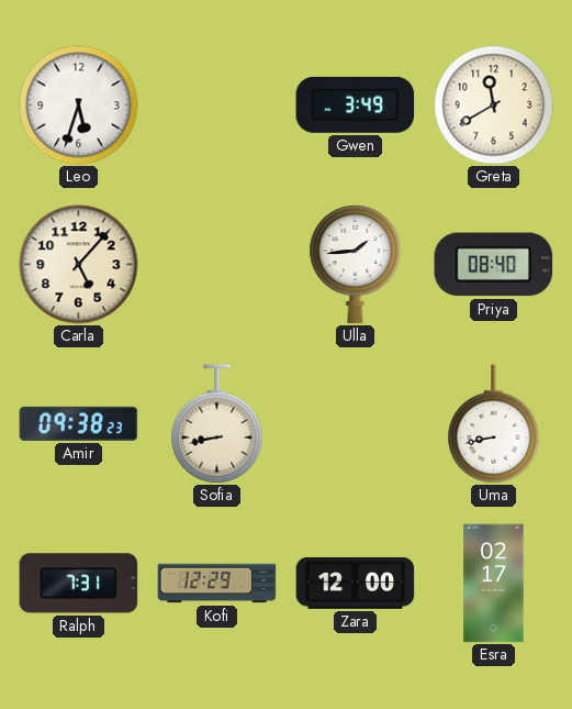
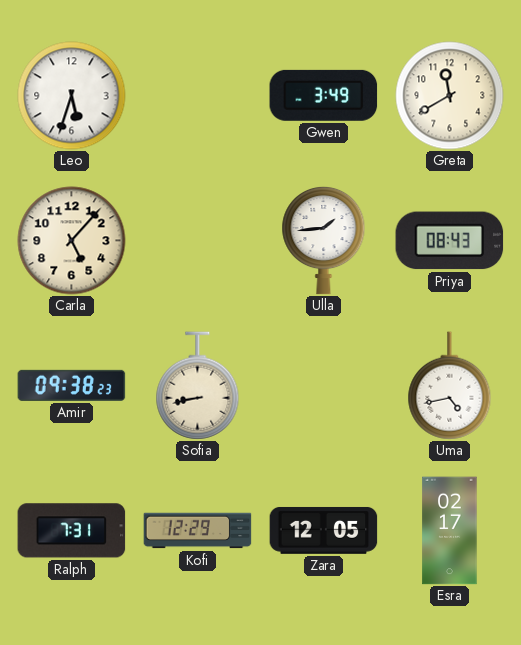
Priya: 08:40 -> 08:43 (450, 241)
Uma: 8:43 -> 4:43 (450, 386)
Zara: 12:00 -> 12:05 (324, 531)
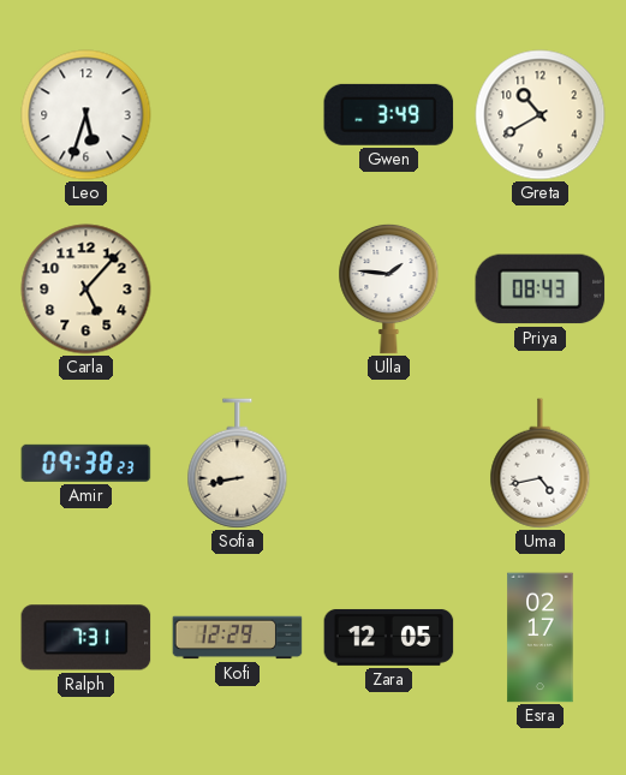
Greta: 11:40 -> 10:40 (541, 115)
Ulla: 1:44 -> 1:46 (389, 288)
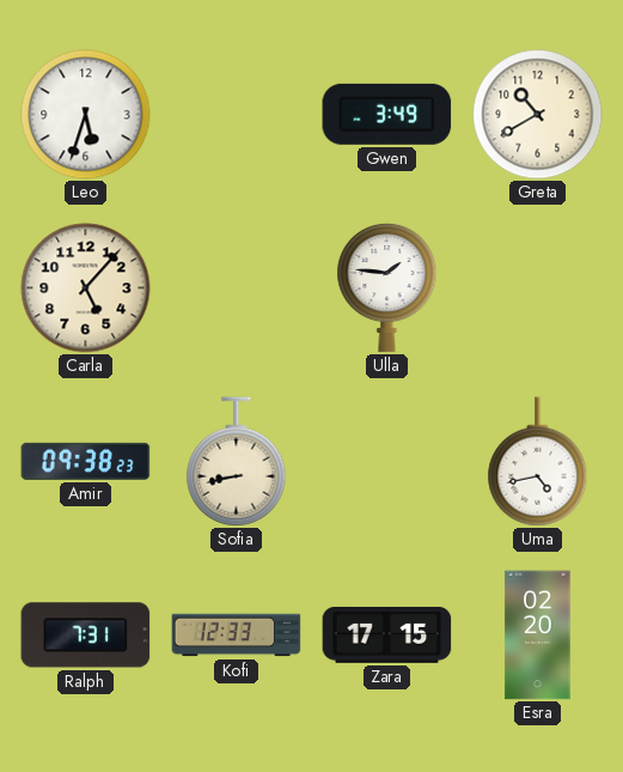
Priya: 08:43 -> none (541, 290)
Kofi: 12:29 -> 12:33 (237, 636)
Zara: 12:05 -> 17:15 (387, 636)
Esra: 02:17 -> 02:20 (538, 636)
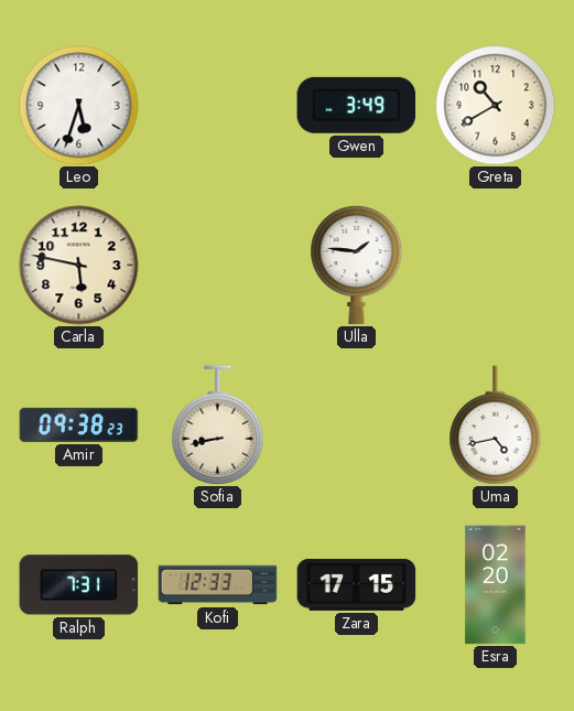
Carla: 5:07 -> 5:47 (79, 266)
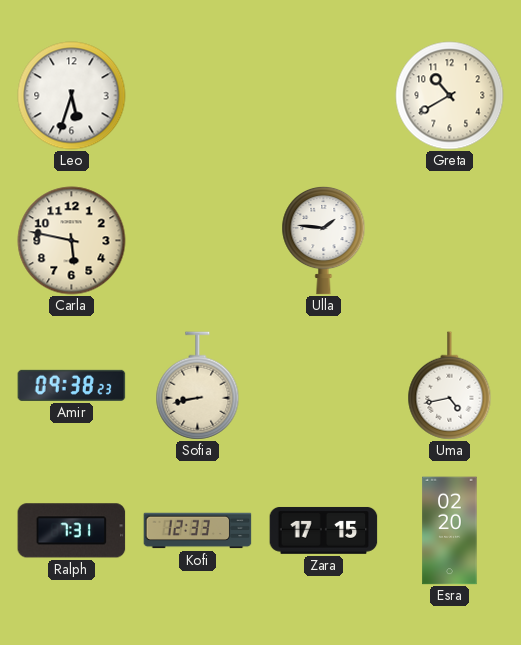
Gwen: 3:49 -> none (357, 105)
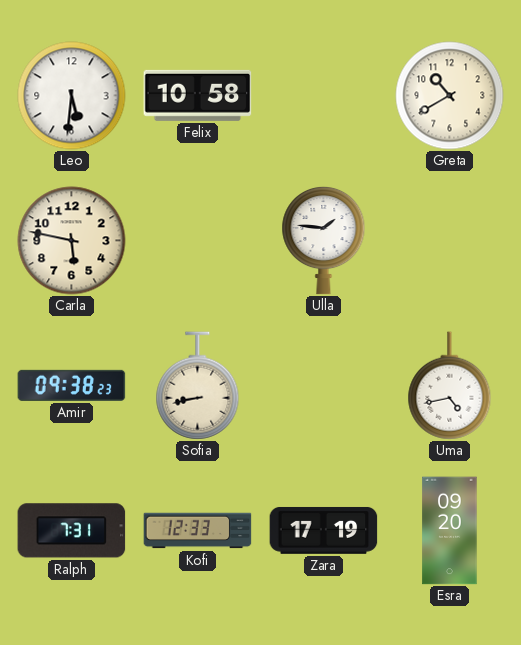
Leo: 5:33 -> 5:31 (72, 96)
Felix: none -> 10:58 (198, 95)
Zara: 17:15 -> 17:19 (324, 531)
Esra: 02:20 -> 09:20 (450, 531)
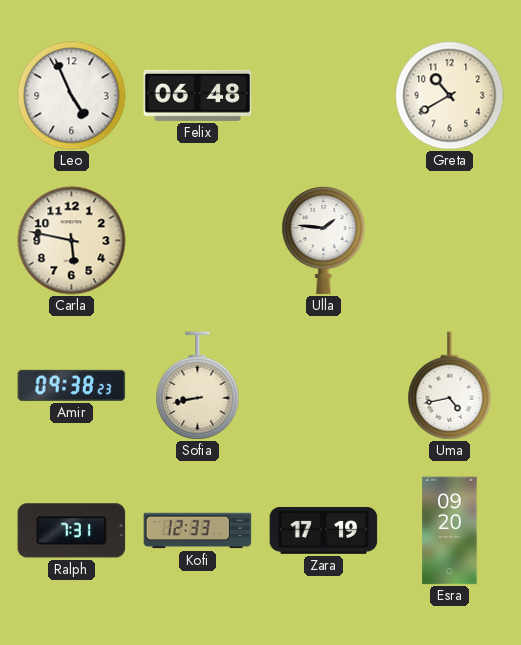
Leo: 5:31 -> 4:56 (72, 96)
Felix: 10:58 -> 06:48 (198, 95)
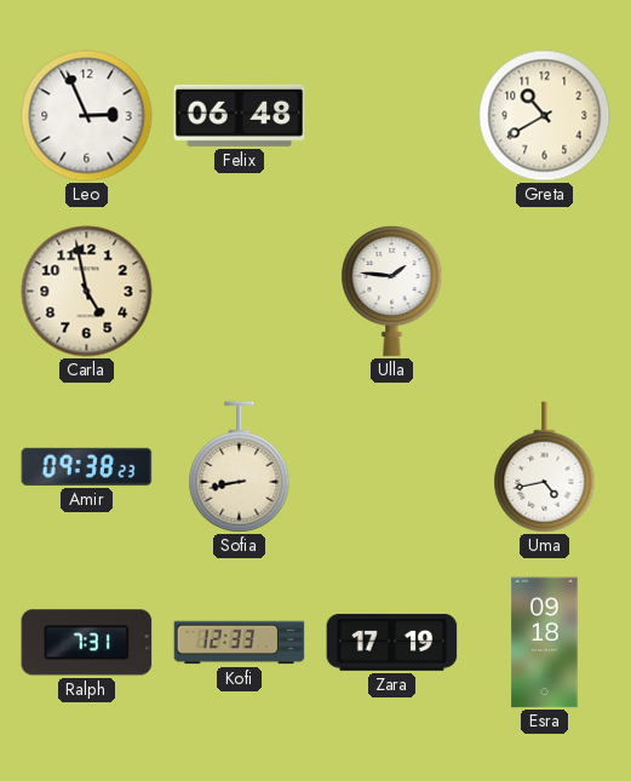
Leo: 4:56 -> 2:56 (87, 116)
Carla: 5:47 -> 4:58 (87, 292)
Esra: 09:20 -> 09:18 (545, 643)
